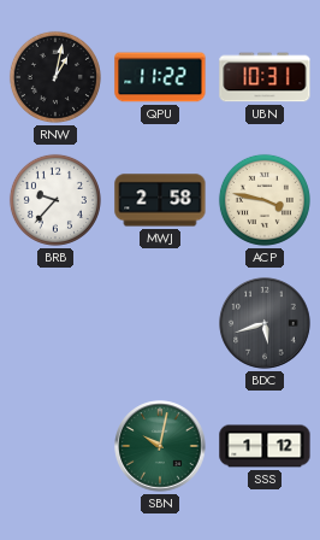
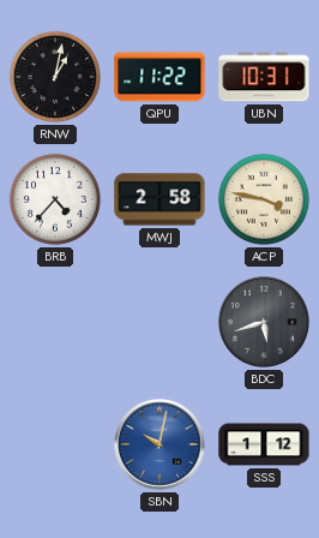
BRB: 9:37 -> 4:37 (55, 199)
SBN dial: green -> blue (159, 444)
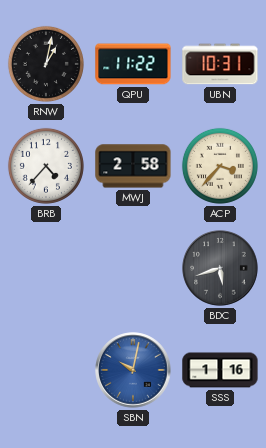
ACP: 3:47 -> 3:37 (220, 166)
SSS: 1:12 -> 1:16 (220, 370)
